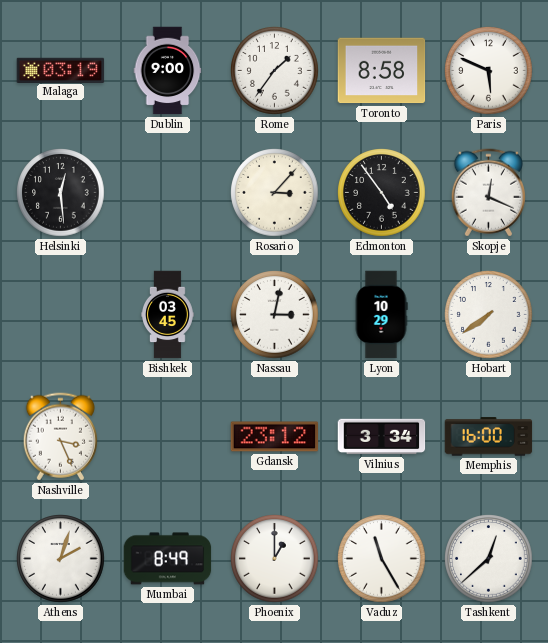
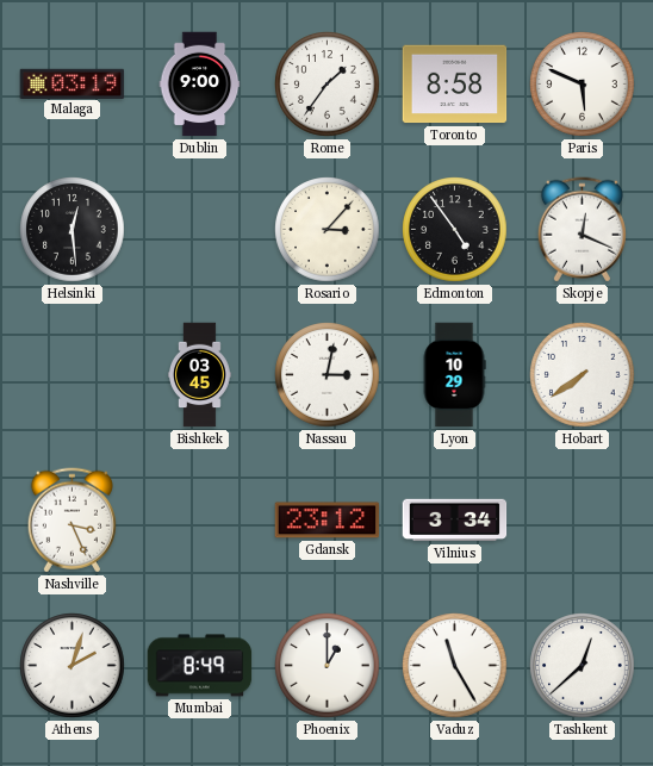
Memphis: 16:00 -> none (489, 437)
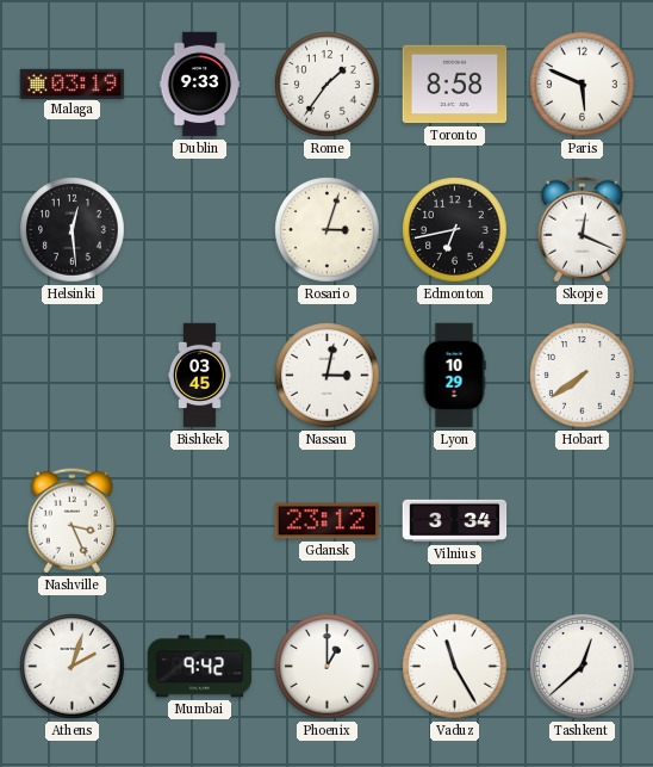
Dublin: 9:00 -> 9:33 (200, 85)
Rosario: 3:07 -> 3:03 (328, 230)
Edmonton: 4:54 -> 6:43 (455, 230)
Mumbai: 8:49 -> 9:42 (200, 667)
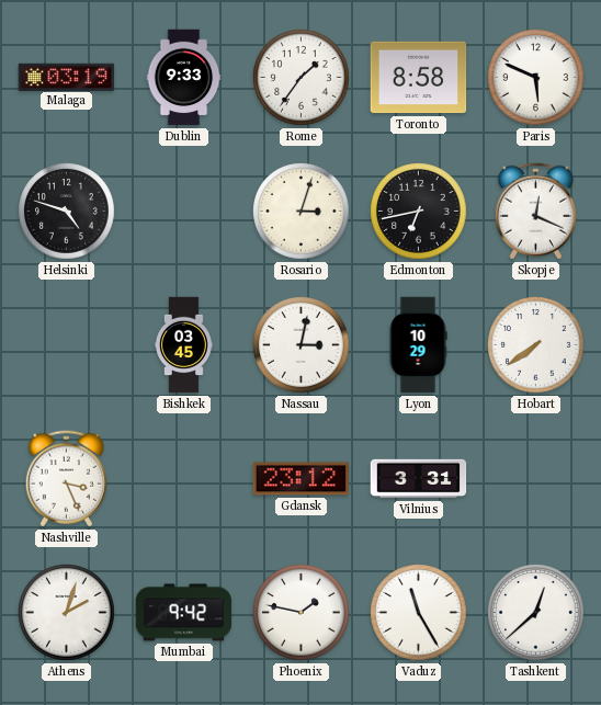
Helsinki: 12:29 -> 4:48 (67, 212)
Vilnius: 3:34 -> 3:31 (419, 479)
Phoenix: 1:00 -> 1:47 (302, 613)
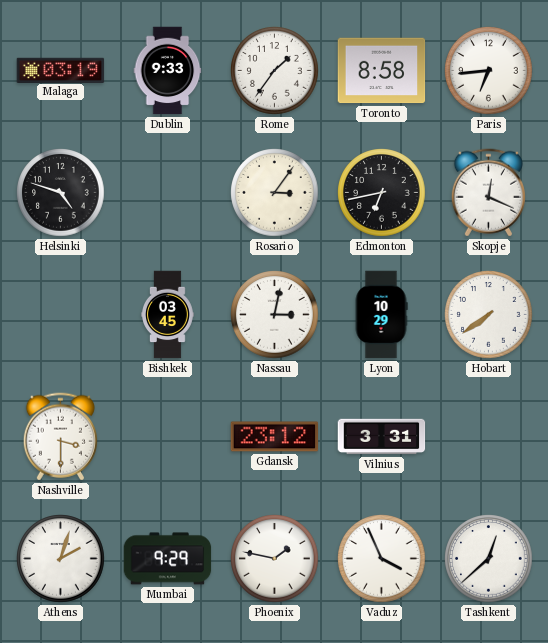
Paris: 5:49 -> 6:44 (489, 71)
Rosario: 3:03 -> 3:06 (275, 193)
Nashville: 3:26 -> 3:30 (60, 437)
Mumbai: 9:42 -> 9:29 (168, 559)
Vaduz: 11:25 -> 3:56 (382, 559)
